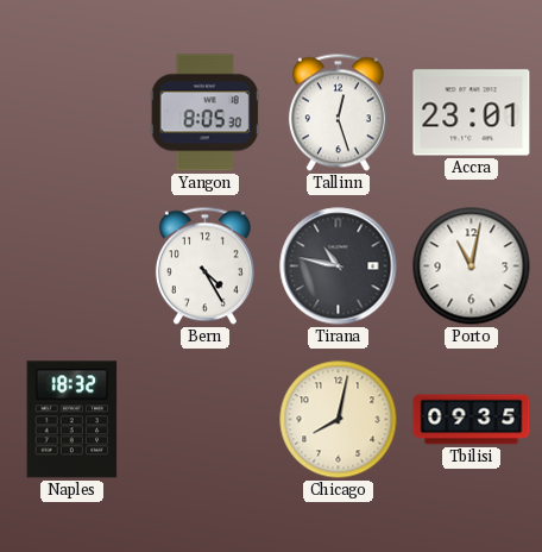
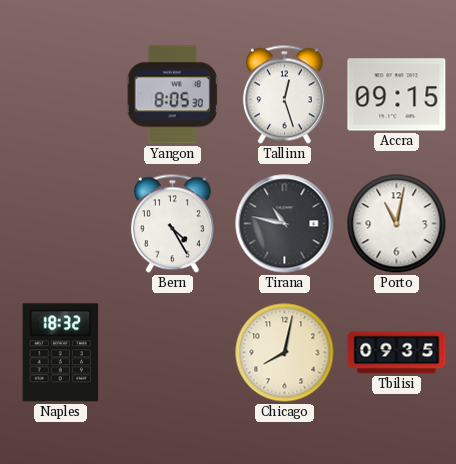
Accra: 23:01 -> 09:15 (397, 95)
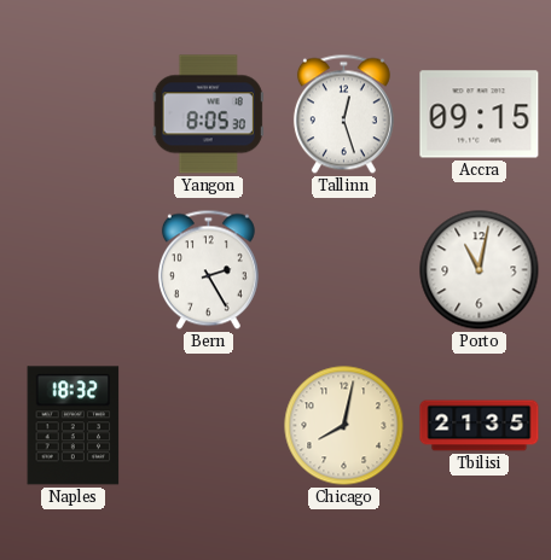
Bern: 4:25 -> 2:25 (208, 270)
Tirana: 10:47 -> none (285, 224)
Tbilisi: 09:35 -> 21:35 (480, 426)
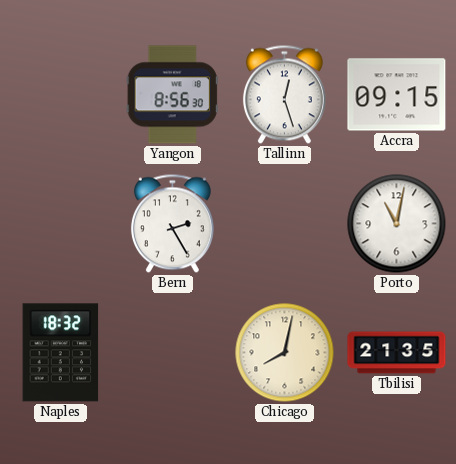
Yangon: 8:05 -> 8:56 (172, 95)
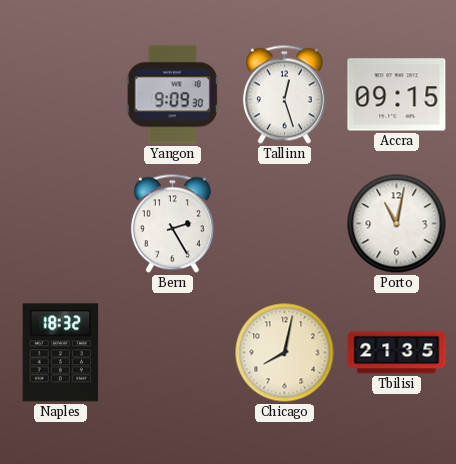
Yangon: 8:56 -> 9:09 (172, 95)
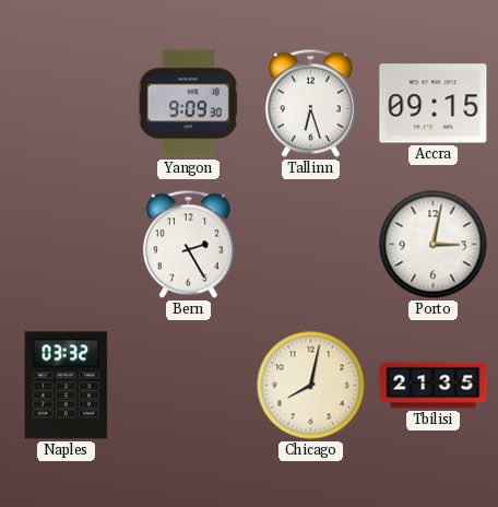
Tallinn: 12:27 -> 6:27 (310, 104)
Porto: 11:02 -> 3:02 (434, 245)
Naples: 18:32 -> 03:32 (67, 386)
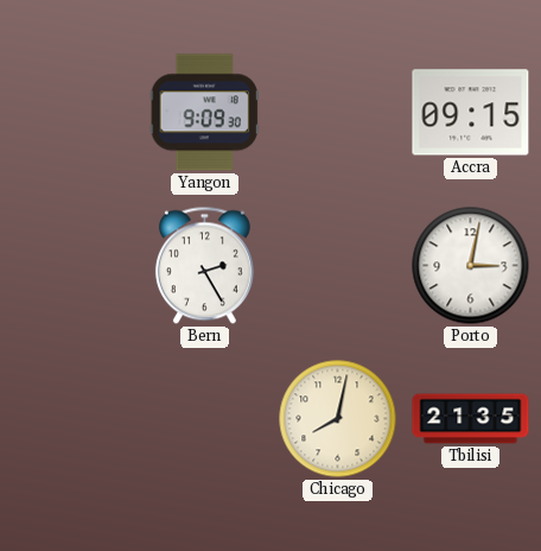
Tallinn: 6:27 -> none (310, 104)
Naples: 03:32 -> none (67, 386)
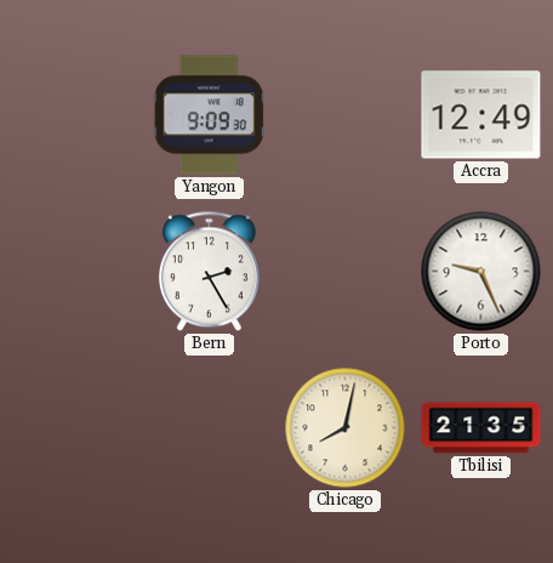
Accra: 09:15 -> 12:49 (481, 115)
Porto: 3:02 -> 9:26 (481, 272)
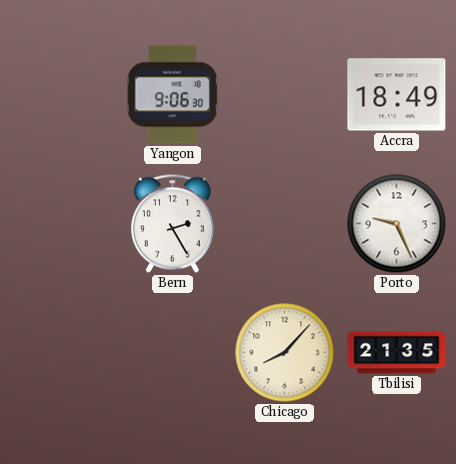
Yangon: 9:09 -> 9:06 (172, 95)
Accra: 12:49 -> 18:49 (397, 95)
Chicago: 8:02 -> 8:07 (285, 353)
